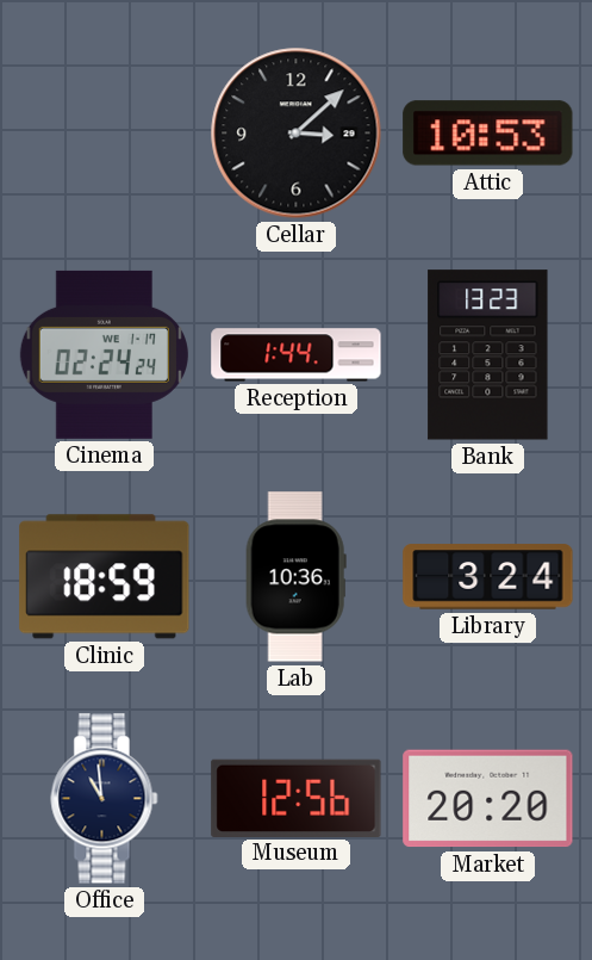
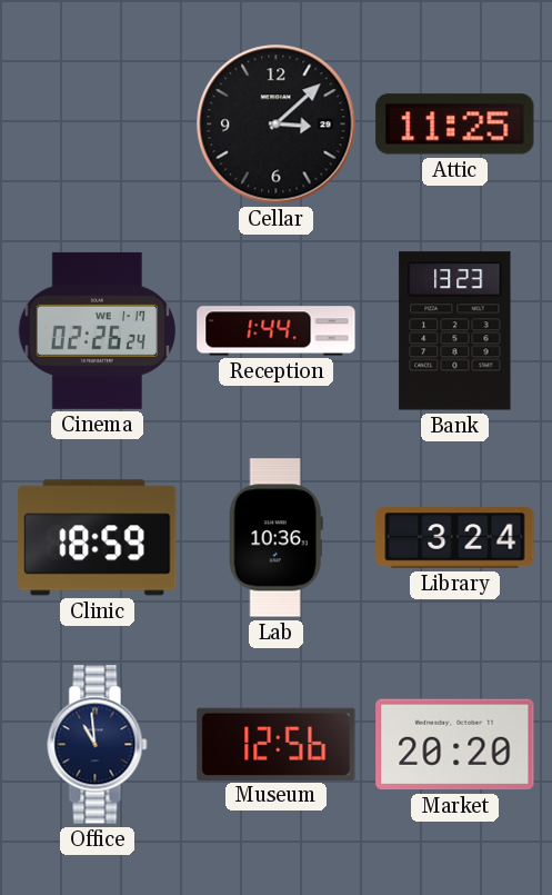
Attic: 10:53 -> 11:25 (455, 125)
Cinema: 02:24 -> 02:26 (97, 330)
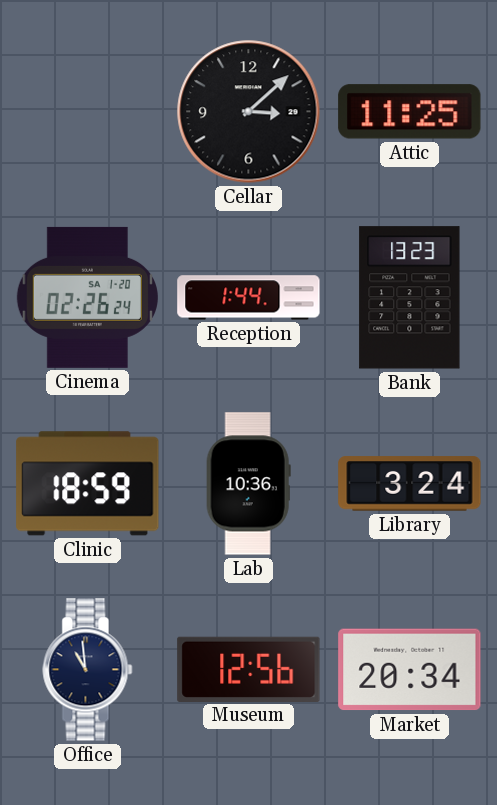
Cinema date: WE 1-17 -> SA 1-20 (87, 297)
Market: 20:20 -> 20:34 (410, 670)
